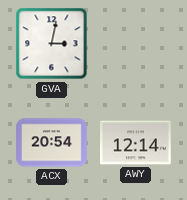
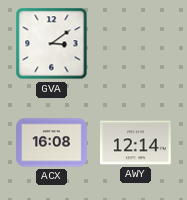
GVA: 3:02 -> 3:09 (52, 44)
ACX: 20:54 -> 16:08 (52, 143)
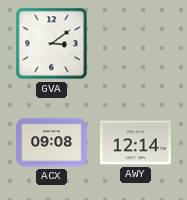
ACX: 16:08 -> 09:08 (52, 143)
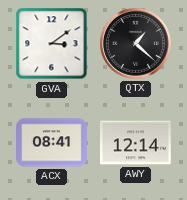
QTX: none -> 1:22 (136, 44)
ACX: 09:08 -> 08:41 (52, 143)
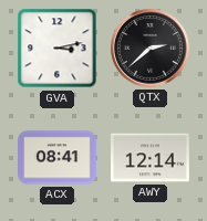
GVA: 3:09 -> 3:13 (58, 49)
QTX: 1:22 -> 2:38 (151, 49)
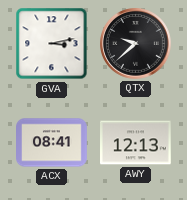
QTX: 2:38 -> 9:38 (136, 44)
AWY: 12:14 -> 12:13 (136, 143)
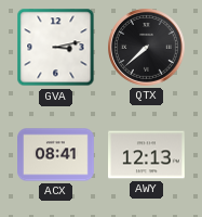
QTX: 9:38 -> 7:38 (147, 48)
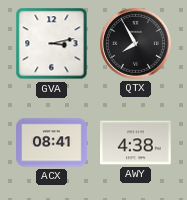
QTX: 7:38 -> 7:55 (136, 44)
AWY: 12:13 -> 4:38 (136, 143)
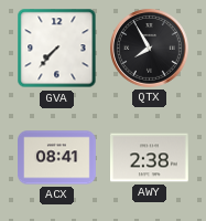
GVA: 3:13 -> 7:37 (57, 49)
AWY: 4:38 -> 2:38 (150, 158)
